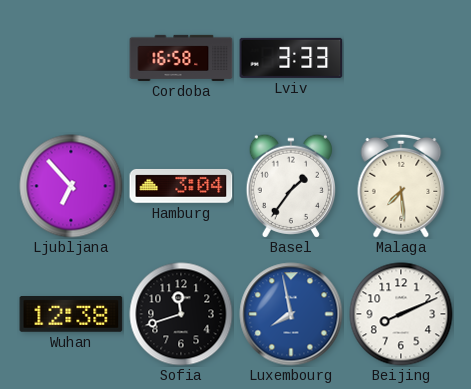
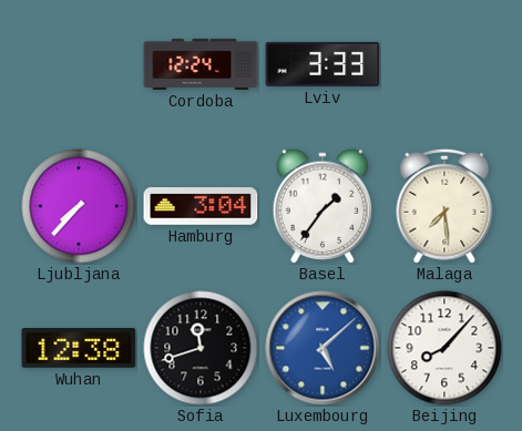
Cordoba: 16:58 -> 12:24 (201, 64)
Ljubljana: 6:53 -> 7:37 (79, 206)
Luxembourg: 7:58 -> 5:08 (323, 348)
Beijing: 8:11 -> 8:07 (444, 348)
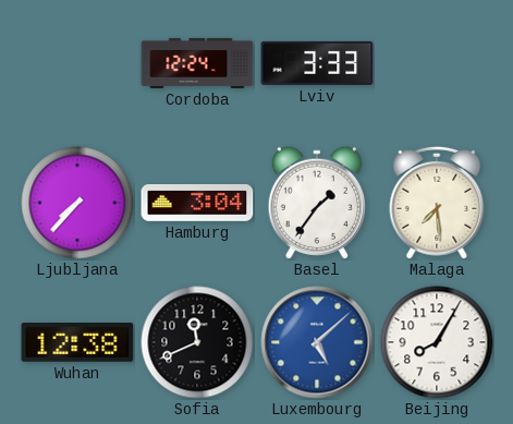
Sofia: 11:42 -> 11:41 (197, 342)
Beijing: 8:07 -> 8:05 (437, 342)
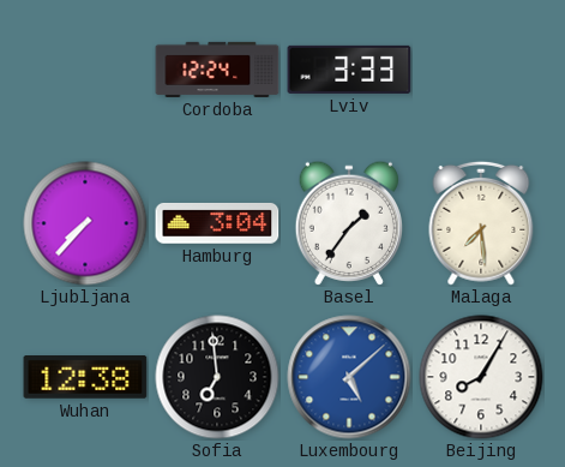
Sofia: 11:41 -> 6:59 (217, 377)
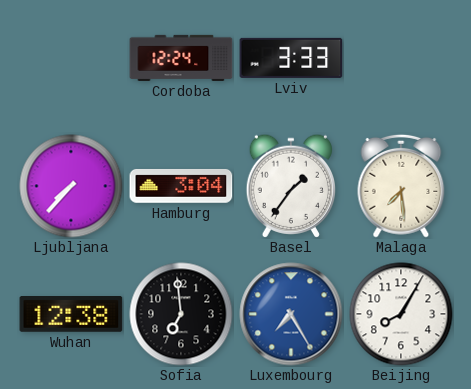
Luxembourg: 5:08 -> 7:25 (291, 314)
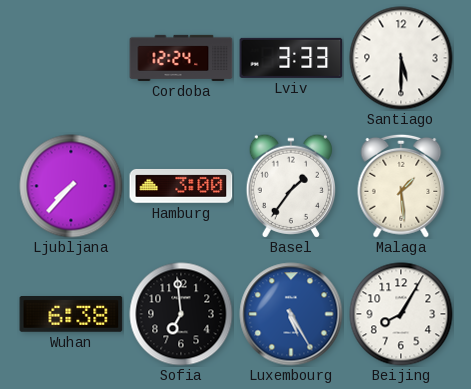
Santiago: none -> 5:30 (401, 58)
Hamburg: 3:04 -> 3:00 (181, 186)
Malaga: 7:29 -> 1:29 (401, 186)
Wuhan: 12:38 -> 6:38 (71, 314)
Luxembourg: 7:25 -> 5:25 (291, 314)
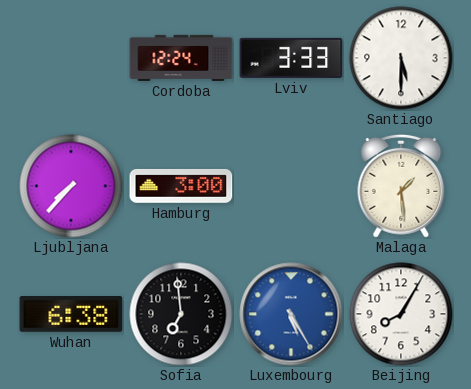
Basel: 1:36 -> none (290, 186)
